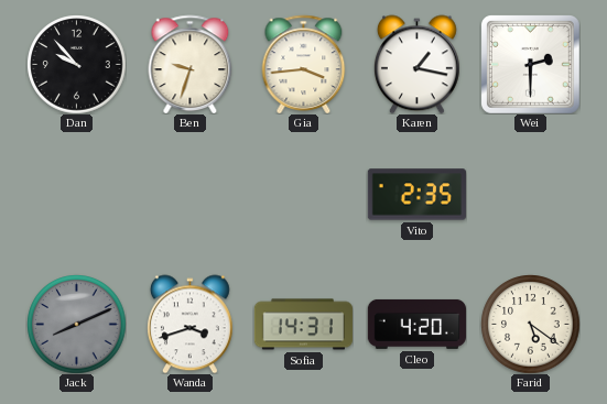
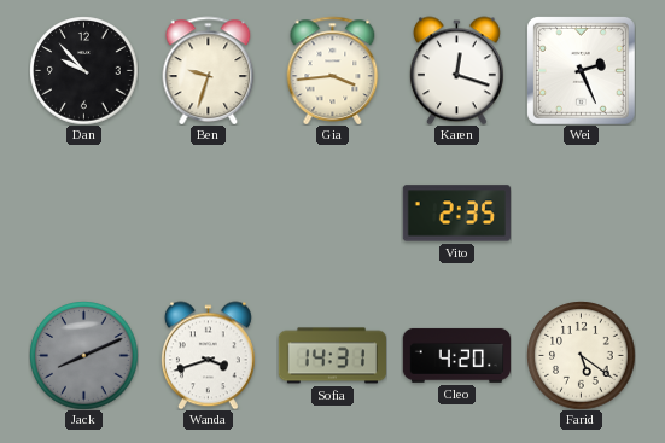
Karen: 1:17 -> 12:18 (456, 70)
Wei: 2:30 -> 2:26 (581, 70)
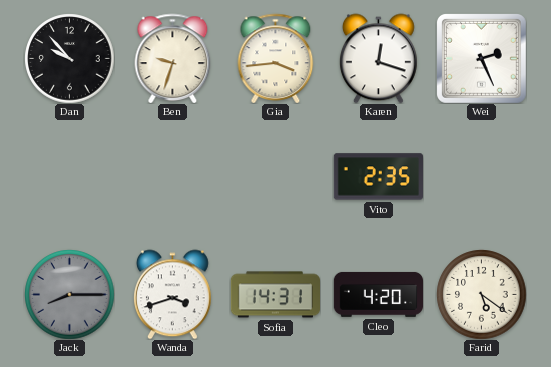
Jack: 8:11 -> 8:15 (69, 294)
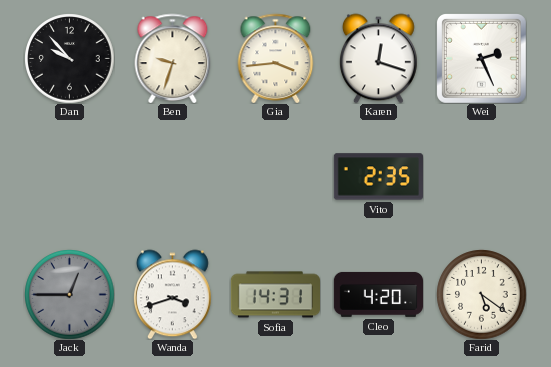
Jack: 8:15 -> 12:45 (69, 294)
